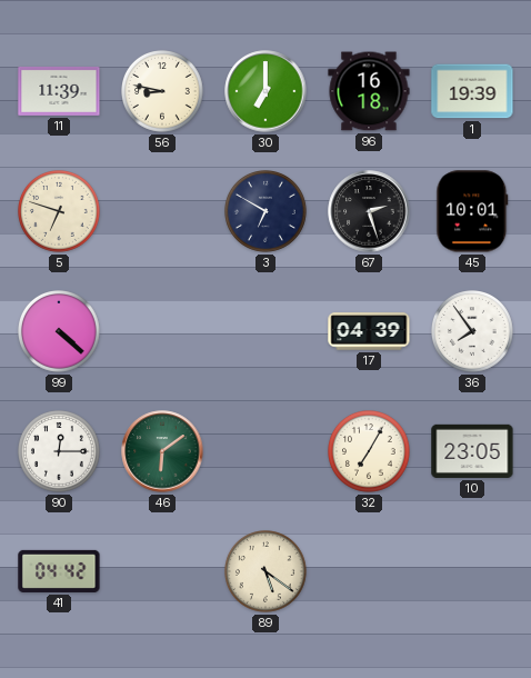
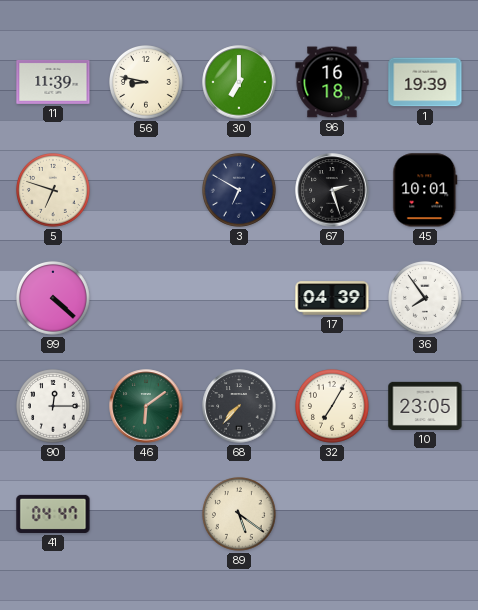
68: none -> 7:37 (239, 406)
41: 04:42 -> 04:47 (53, 514)
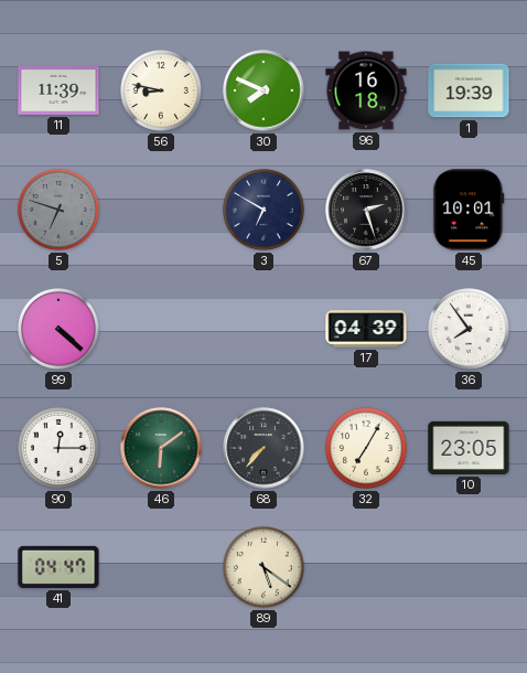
30: 7:00 -> 7:49 (263, 90)
5 dial: cream -> grey (60, 211)
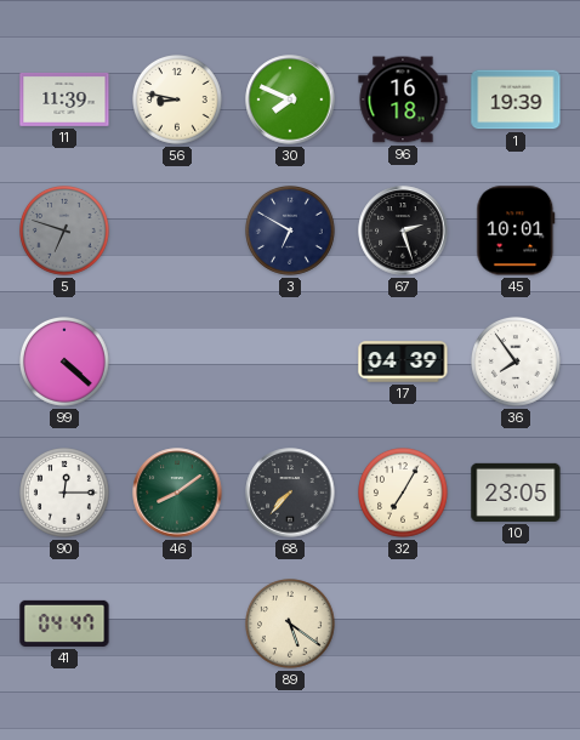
46: 6:09 -> 8:09 (177, 493)
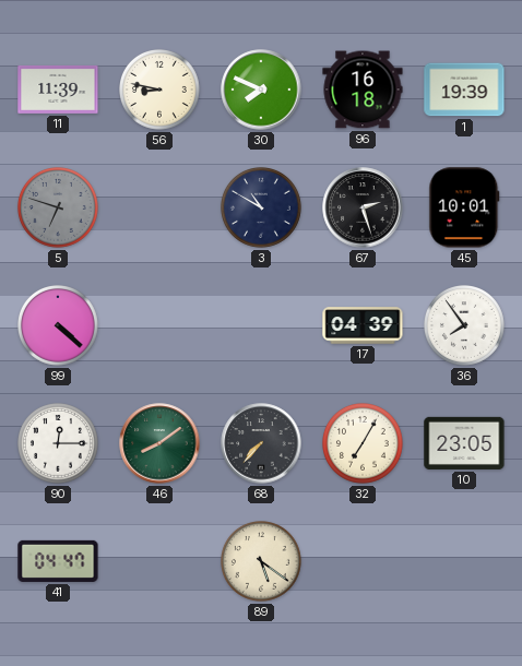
3: 6:50 -> 10:50 (262, 209)
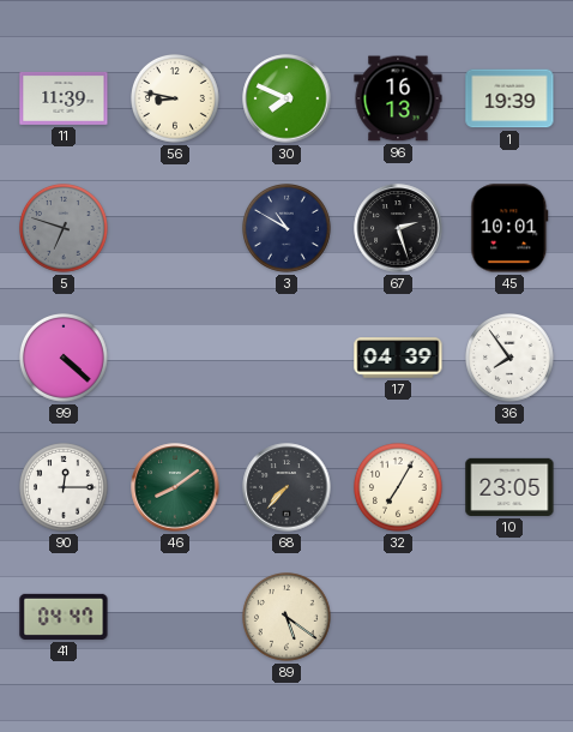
96: 16:18 -> 16:13 (398, 98)
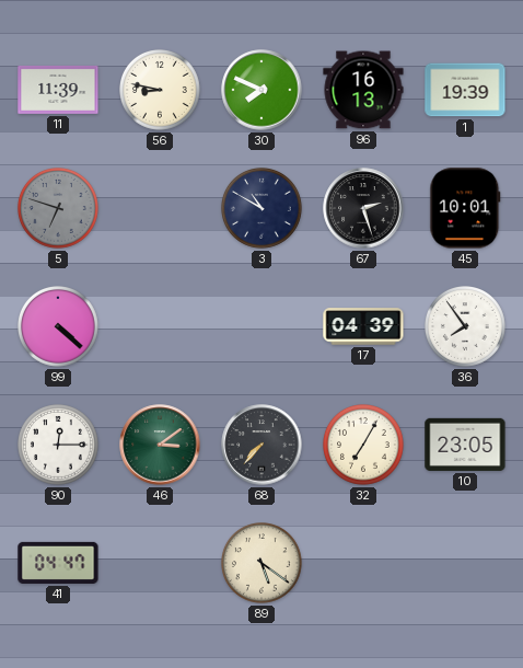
46: 8:09 -> 3:09 (160, 445)
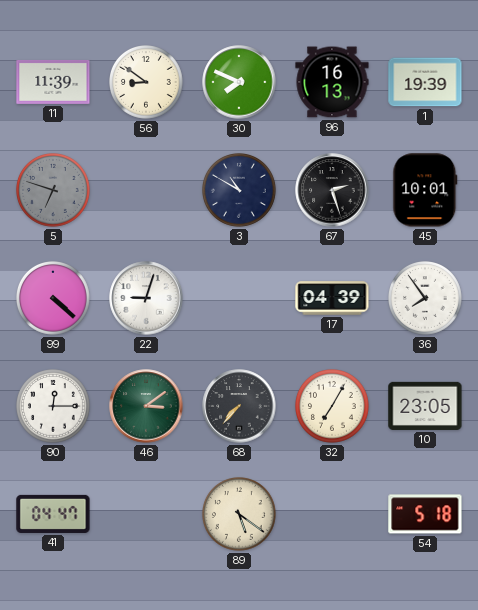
56: 8:47 -> 8:51 (147, 83)
22: none -> 9:03 (146, 298)
54: none -> 5:18 (425, 514)
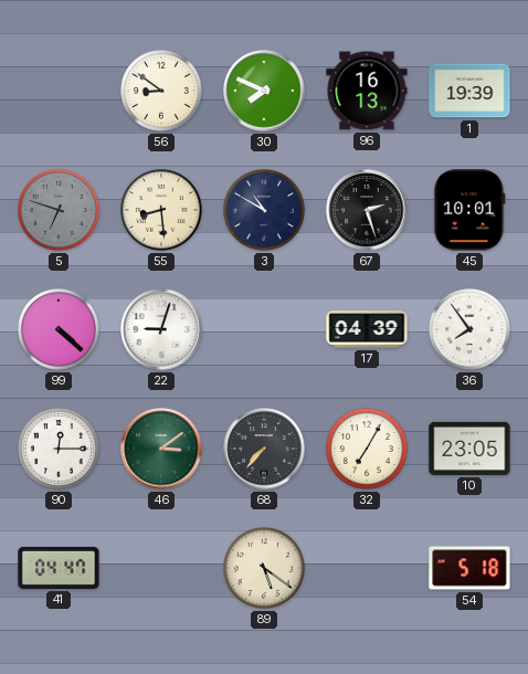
11: 11:39 -> none (53, 82)
55: none -> 8:29 (162, 211)
